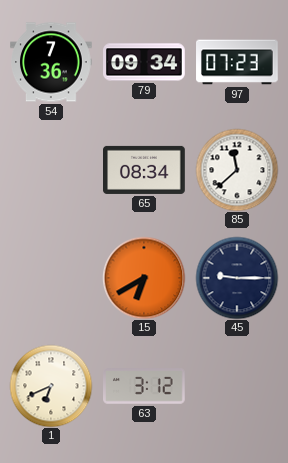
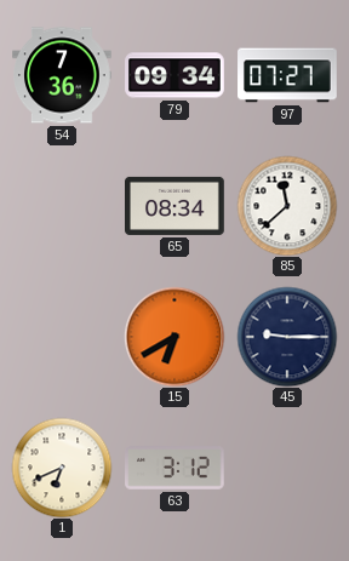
97: 07:23 -> 07:27 (287, 75)
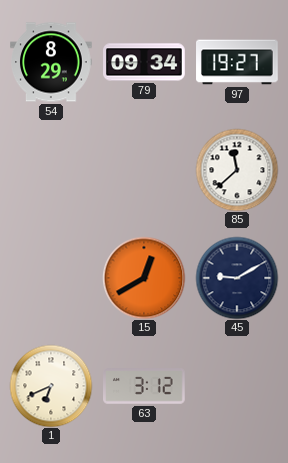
54: 7:36 -> 8:29 (51, 62)
97: 07:27 -> 19:27 (237, 62)
65: 08:34 -> none (176, 206)
15: 6:40 -> 12:40 (144, 278)
45: 9:15 -> 9:10 (237, 278)
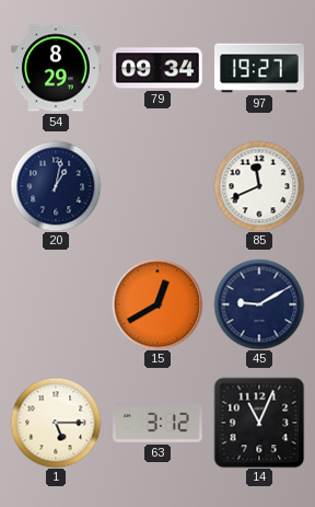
20: none -> 1:02 (56, 186)
85: 11:38 -> 11:41 (259, 186)
1: 6:41 -> 5:15 (56, 423)
14: none -> 11:04 (259, 423)
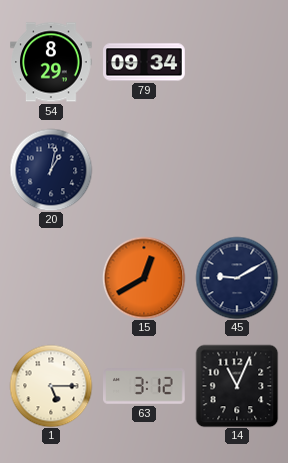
97: 19:27 -> none (259, 68)
85: 11:41 -> none (259, 186)
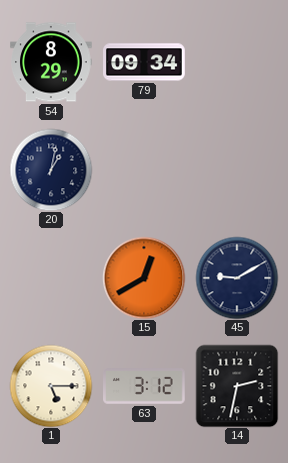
14: 11:04 -> 2:32 (237, 386)
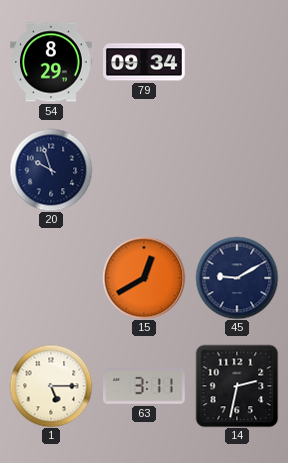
20: 1:02 -> 9:57 (51, 170)
63: 3:12 -> 3:11 (145, 386)
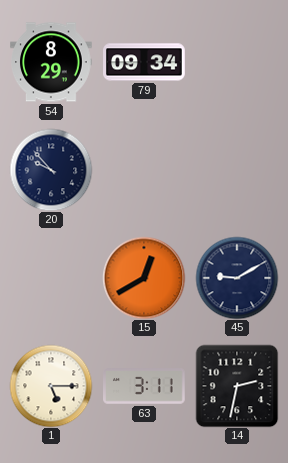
20: 9:57 -> 9:53 (51, 170)
